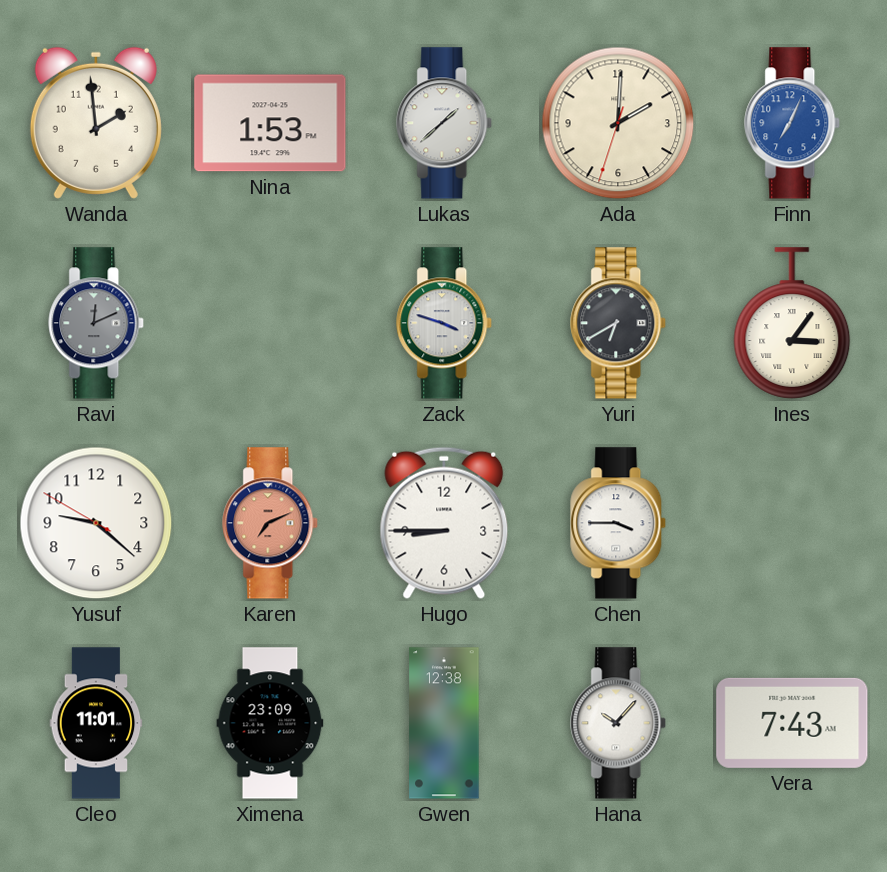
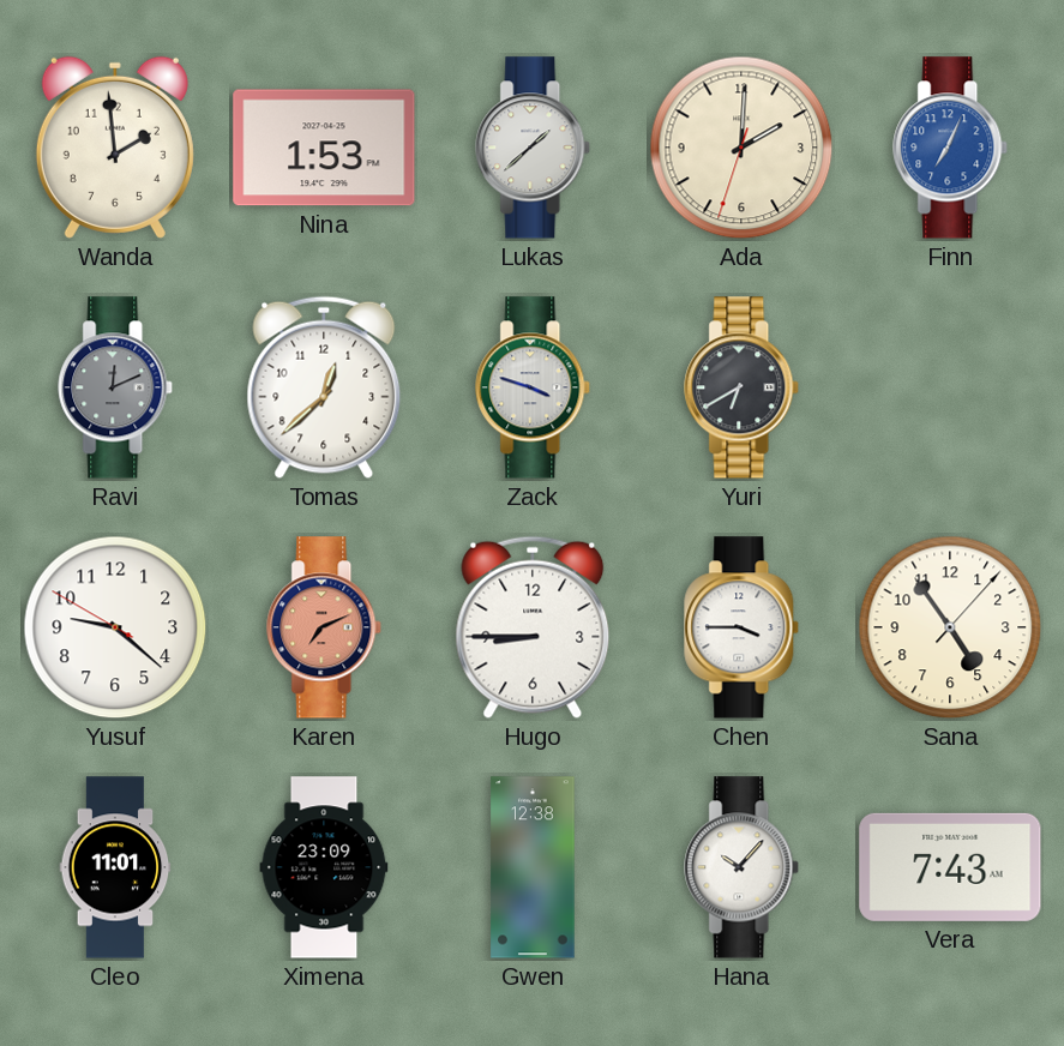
Tomas: none -> 12:38 (324, 387)
Ines: 3:06 -> none (792, 323)
Sana: none -> 4:54 (950, 627)
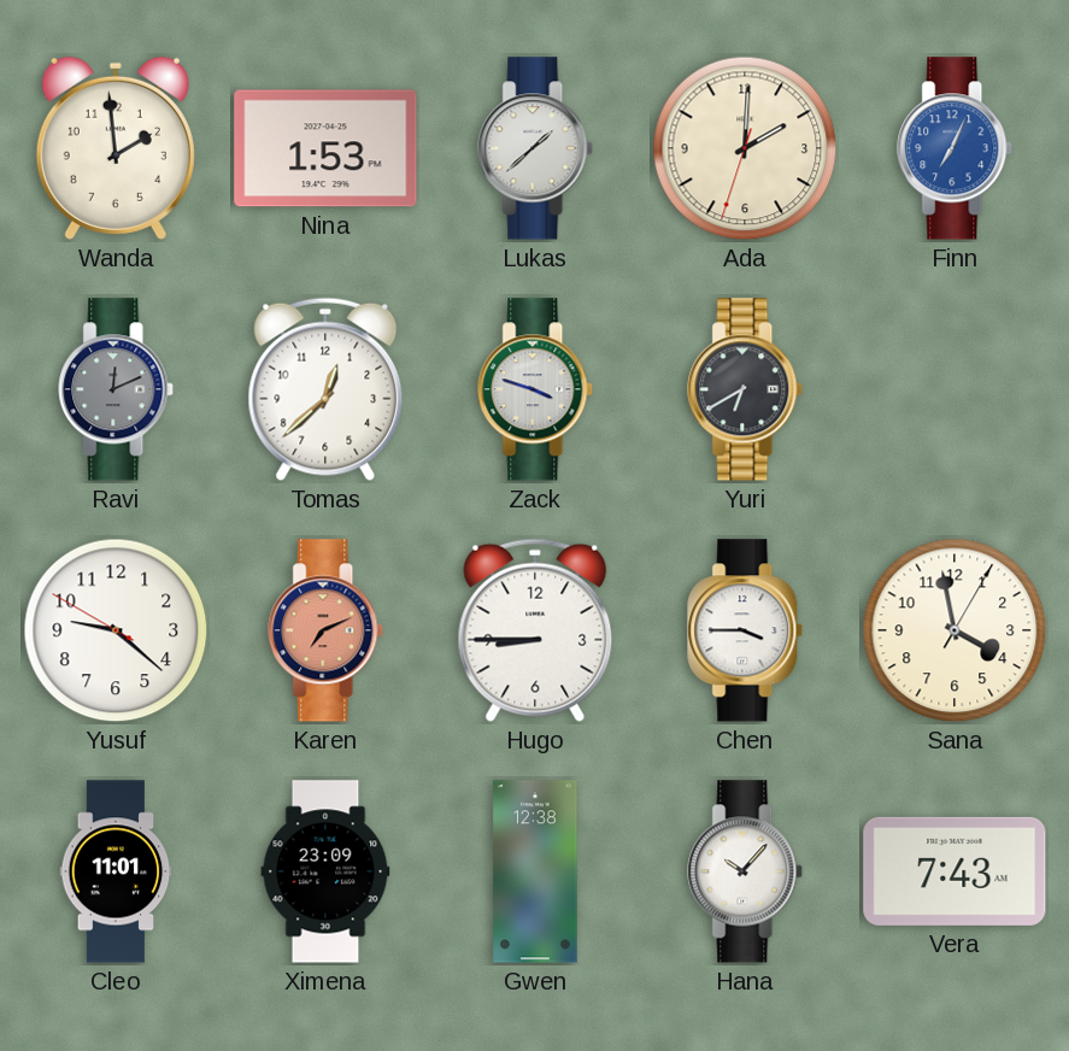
Sana: 4:54 -> 3:58 (955, 630)
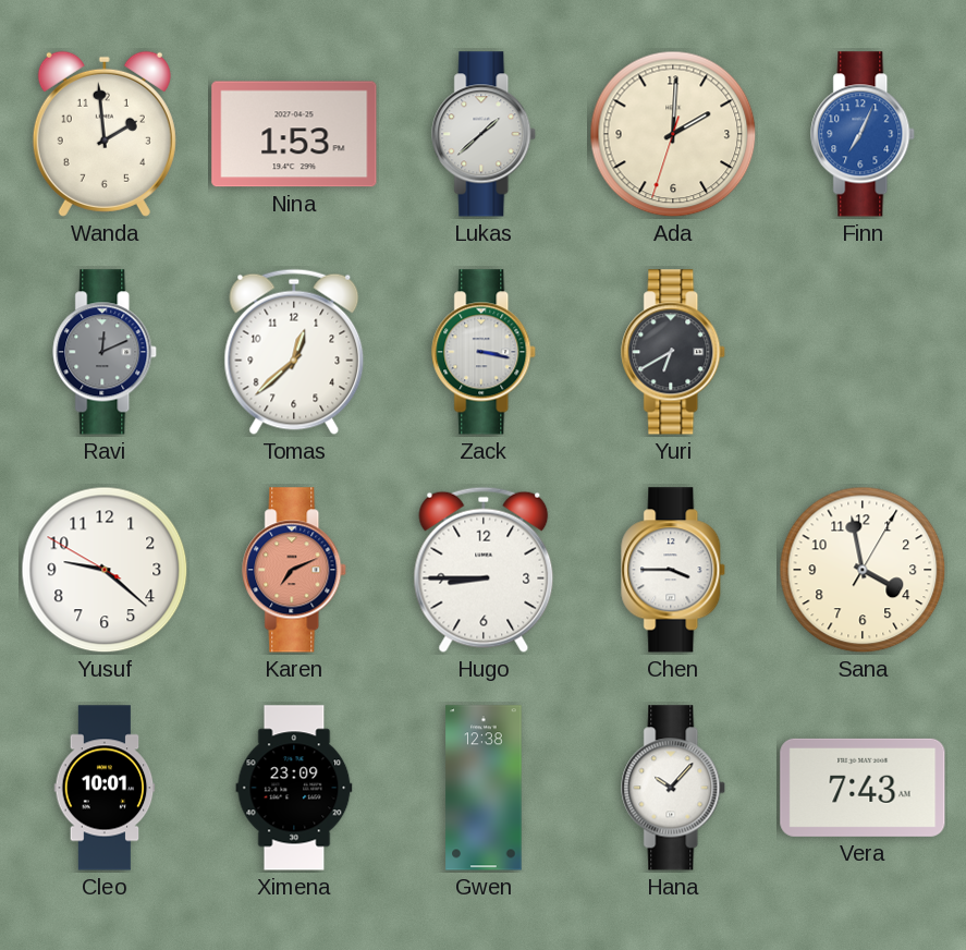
Zack: 3:48 -> 3:17 (485, 352)
Cleo: 11:01 -> 10:01 (105, 788)
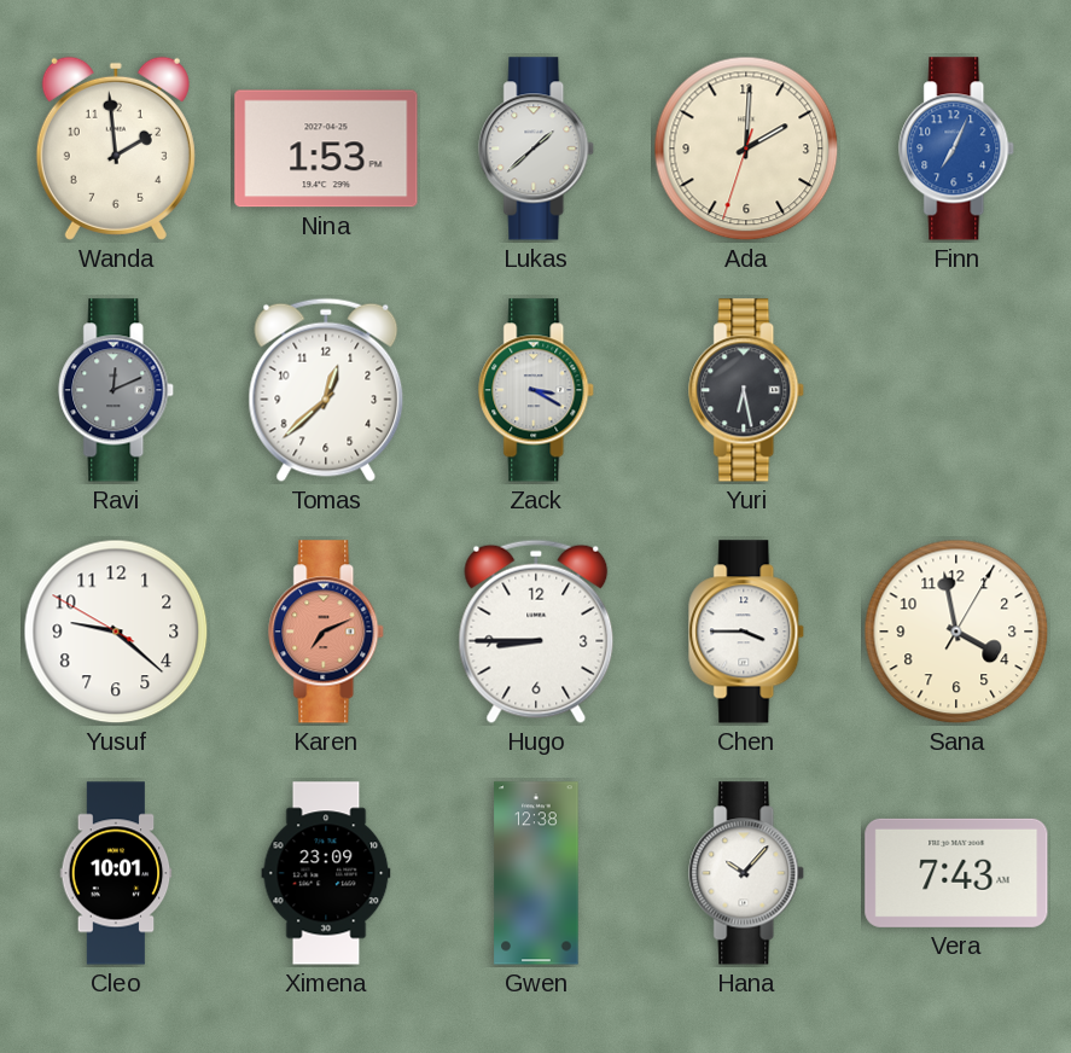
Zack: 3:17 -> 3:20 (537, 390)
Yuri: 6:40 -> 6:28 (747, 390)
